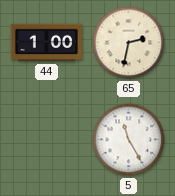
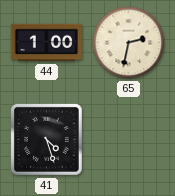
41: none -> 4:27 (46, 139)
5: 11:25 -> none (129, 140)
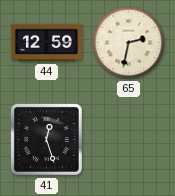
44: 1:00 -> 12:59 (46, 43)
41: 4:27 -> 12:27 (46, 139)
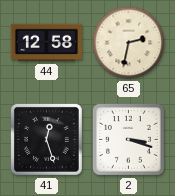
44: 12:59 -> 12:58 (46, 43)
2: none -> 3:18 (128, 139)
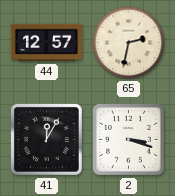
44: 12:58 -> 12:57 (46, 43)
41: 12:27 -> 12:05 (46, 139)
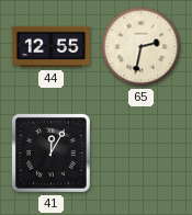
44: 12:57 -> 12:55 (50, 47)
2: 3:18 -> none (128, 139)
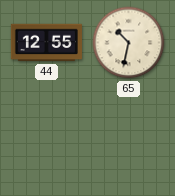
65: 2:32 -> 10:32 (129, 43)
41: 12:05 -> none (50, 152)
